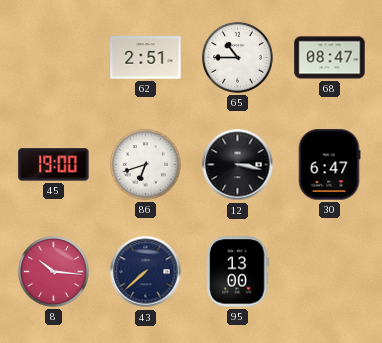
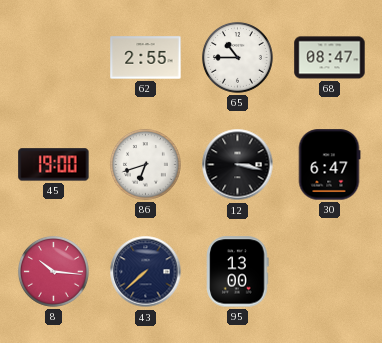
62: 2:51 -> 2:55 (146, 58)
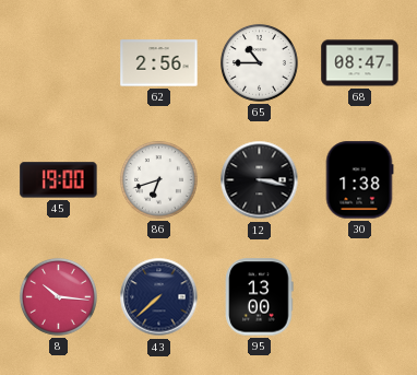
62: 2:55 -> 2:56 (159, 63)
30: 6:47 -> 1:38 (359, 180)
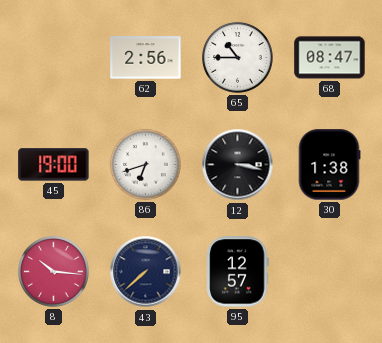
95: 13:00 -> 12:57 (238, 272)
